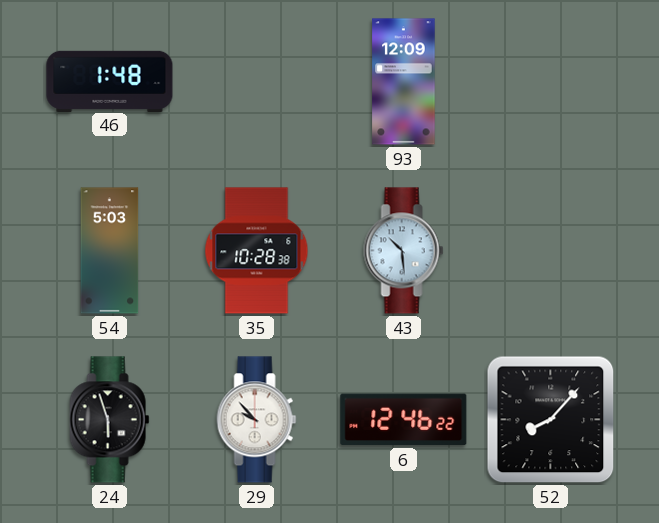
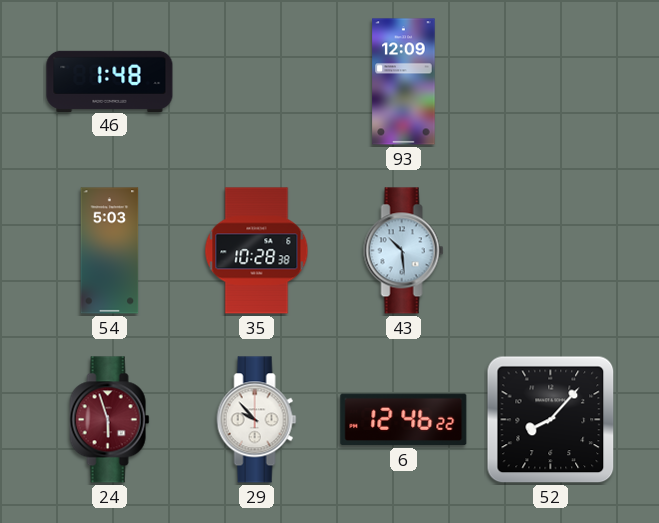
24 dial: black -> burgundy (110, 420)
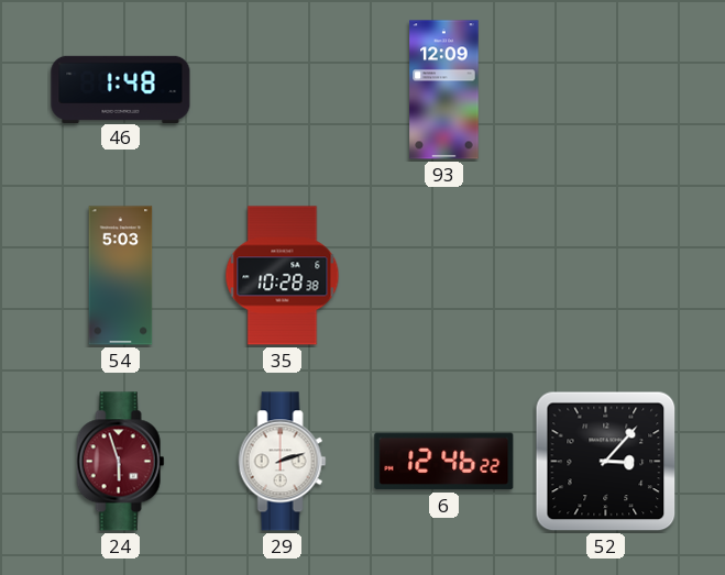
43: 10:29 -> none (404, 251)
29: 9:53 -> 2:12 (283, 462)
52: 8:07 -> 3:07 (606, 462)
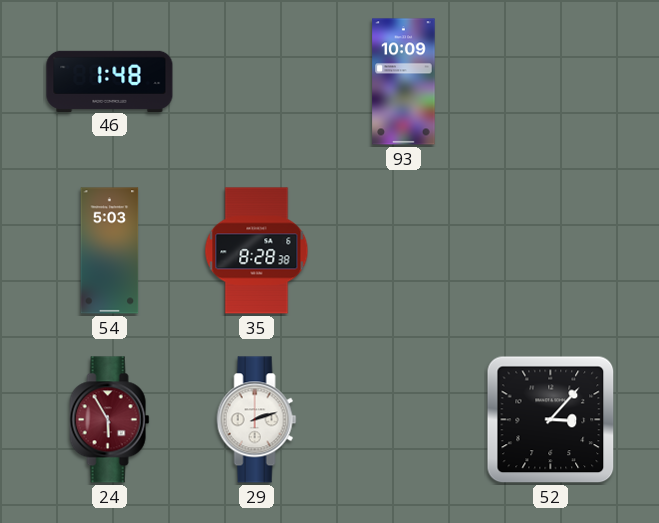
93: 12:09 -> 10:09 (404, 82)
35: 10:28 -> 8:28 (257, 251)
24: 5:57 -> 5:55 (110, 420)
6: 12:46 -> none (444, 462)
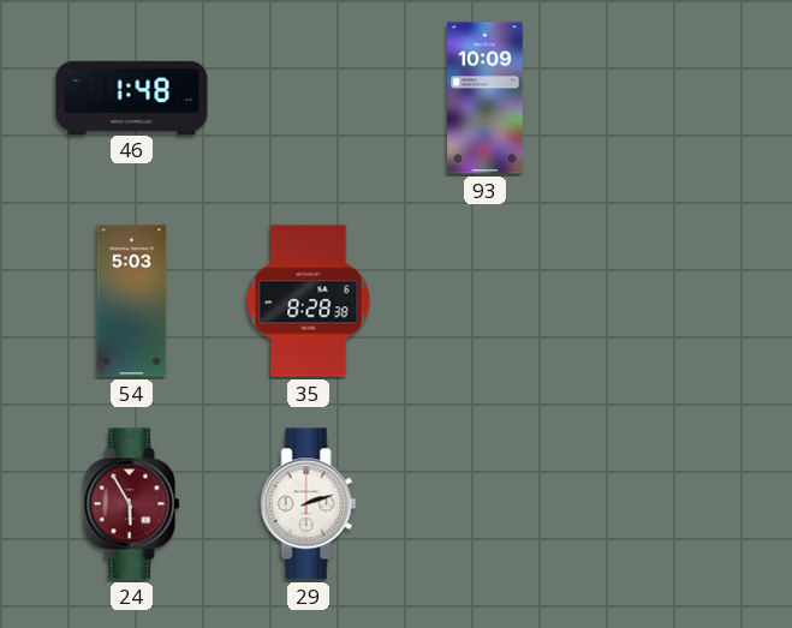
52: 3:07 -> none (551, 420)
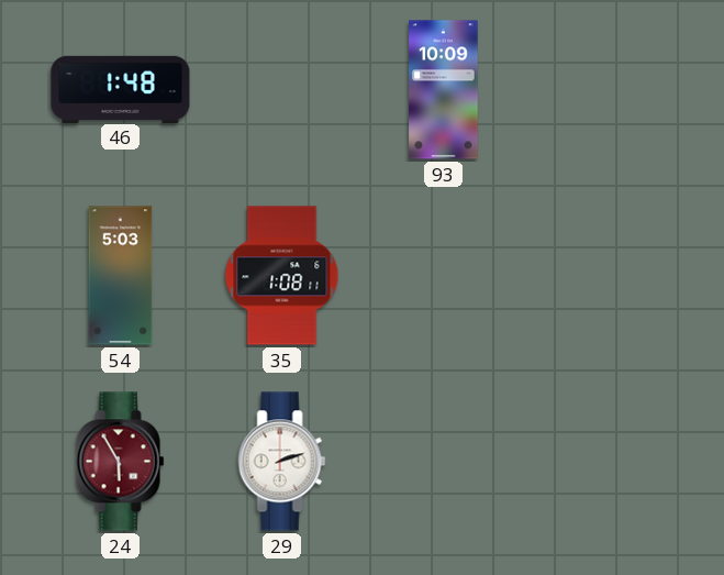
35: 8:28 -> 1:08 (282, 276)
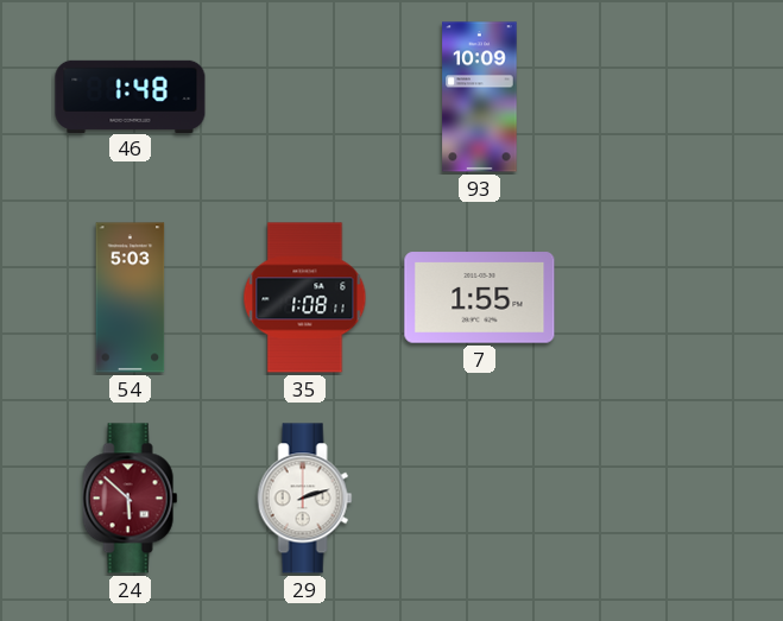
7: none -> 1:55 (480, 298)
24: 5:55 -> 5:52 (131, 499)
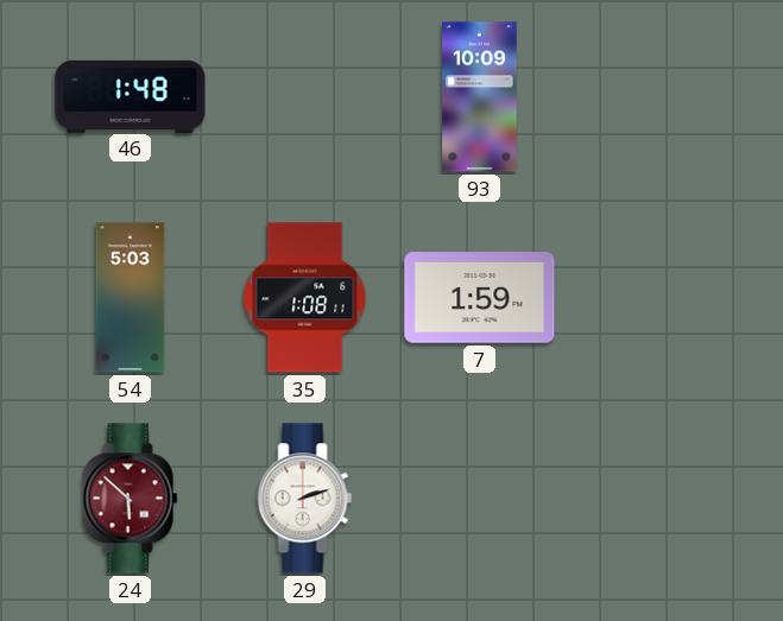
7: 1:55 -> 1:59 (480, 298)
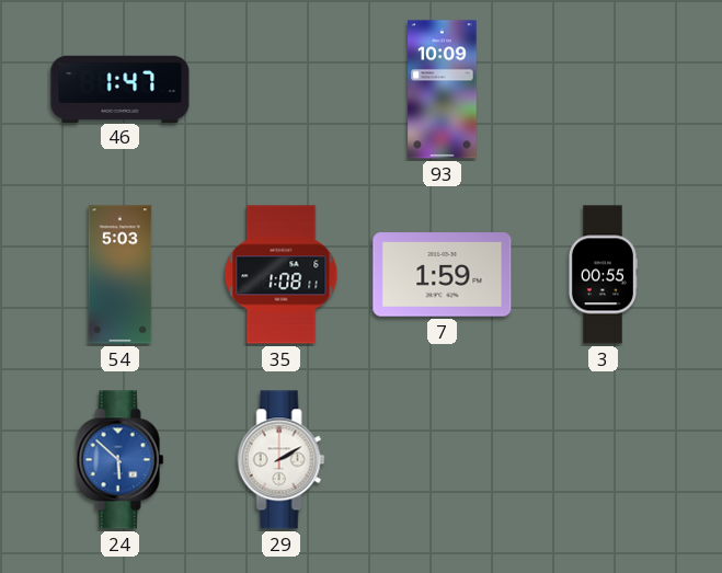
46: 1:48 -> 1:47 (121, 89)
3: none -> 00:55 (603, 275)
24 dial: burgundy -> blue (121, 460)
29: 2:12 -> 2:10 (282, 460)
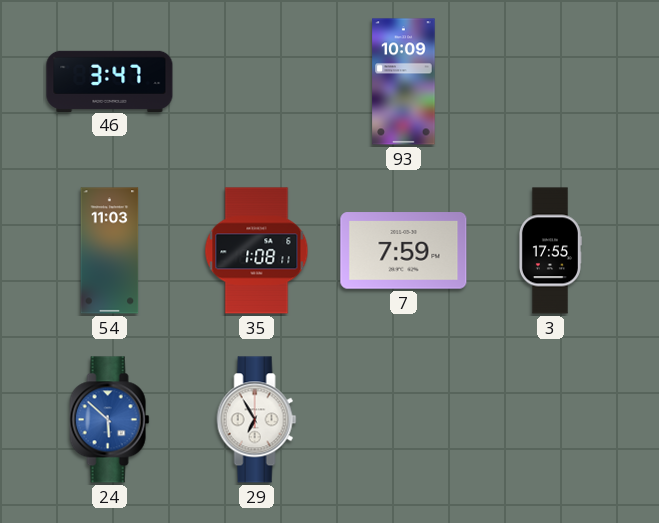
46: 1:47 -> 3:47 (110, 81)
54: 5:03 -> 11:03 (110, 251)
7: 1:59 -> 7:59 (404, 251)
3: 00:55 -> 17:55 (550, 251)
29: 2:10 -> 6:55 (257, 420)
